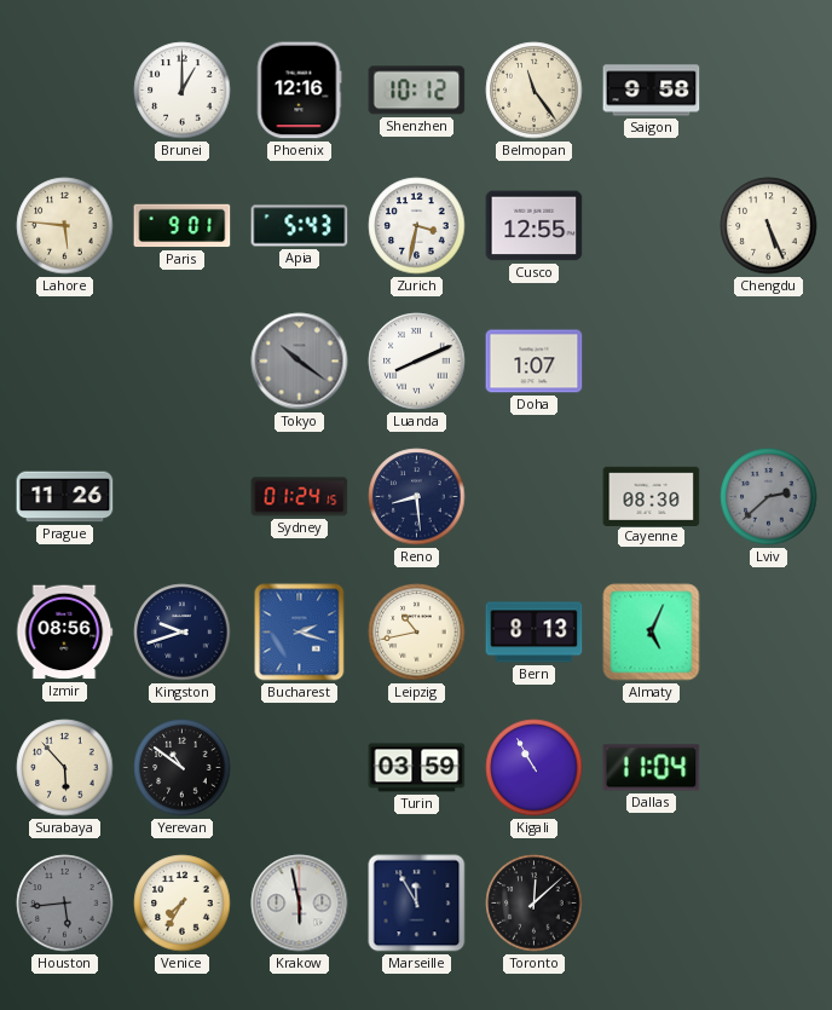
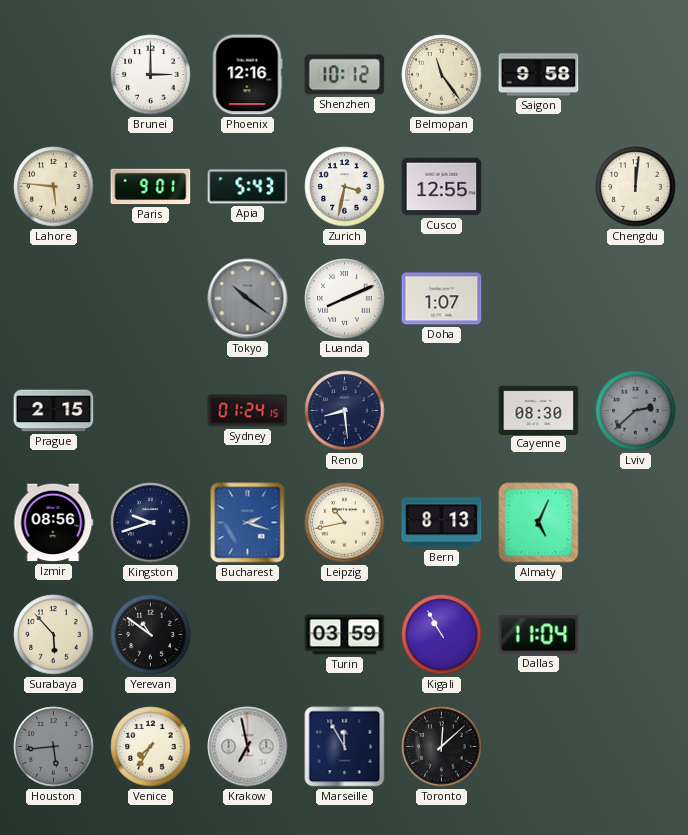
Brunei: 1:00 -> 3:00 (151, 75)
Chengdu: 5:26 -> 12:01 (636, 187)
Prague: 11:26 -> 2:15 (54, 411)
Krakow: 5:58 -> 6:58 (248, 747)
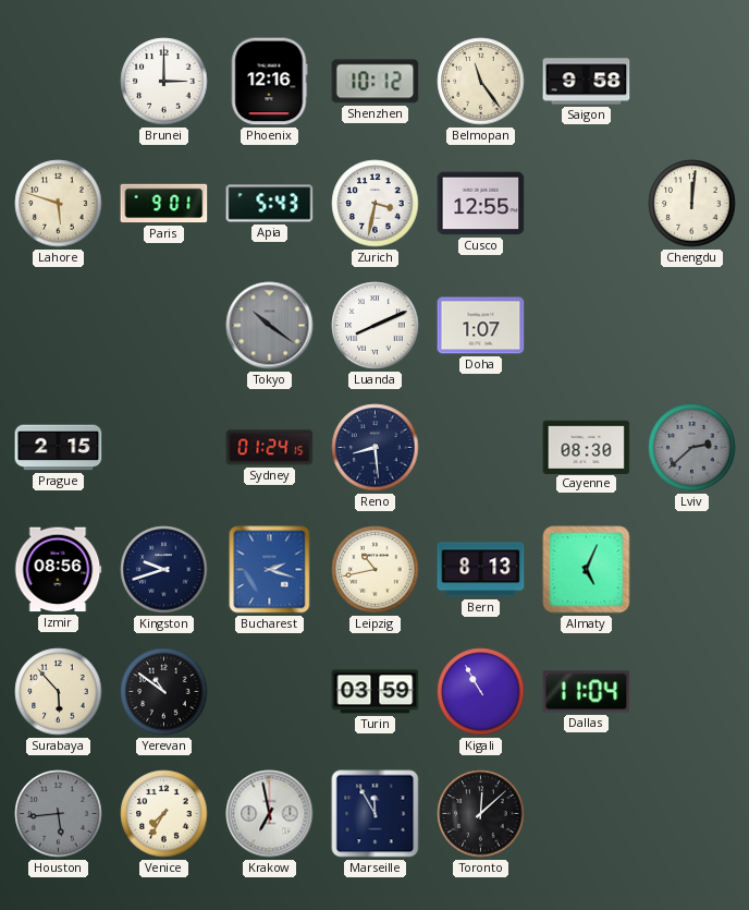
Lahore: 5:46 -> 5:48 (59, 204)
